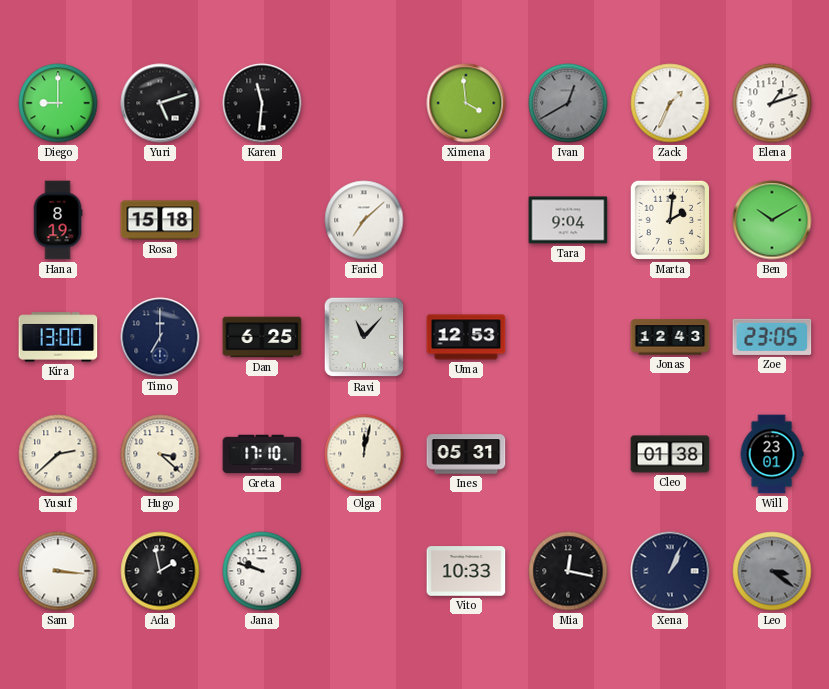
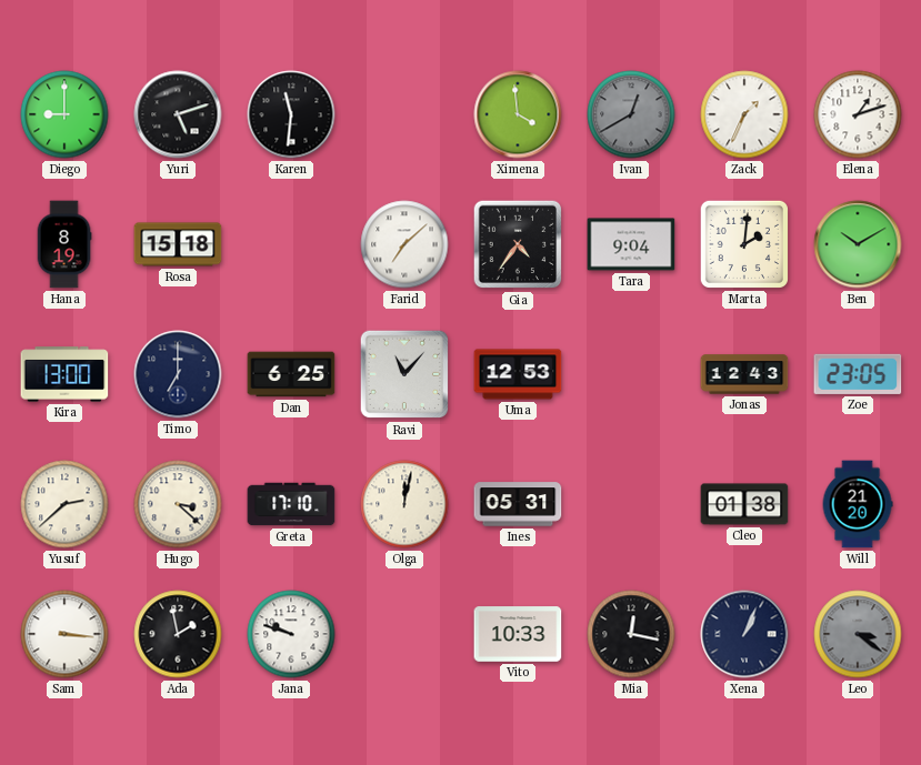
Gia: none -> 4:36 (518, 244)
Will: 23:01 -> 21:20 (858, 504)
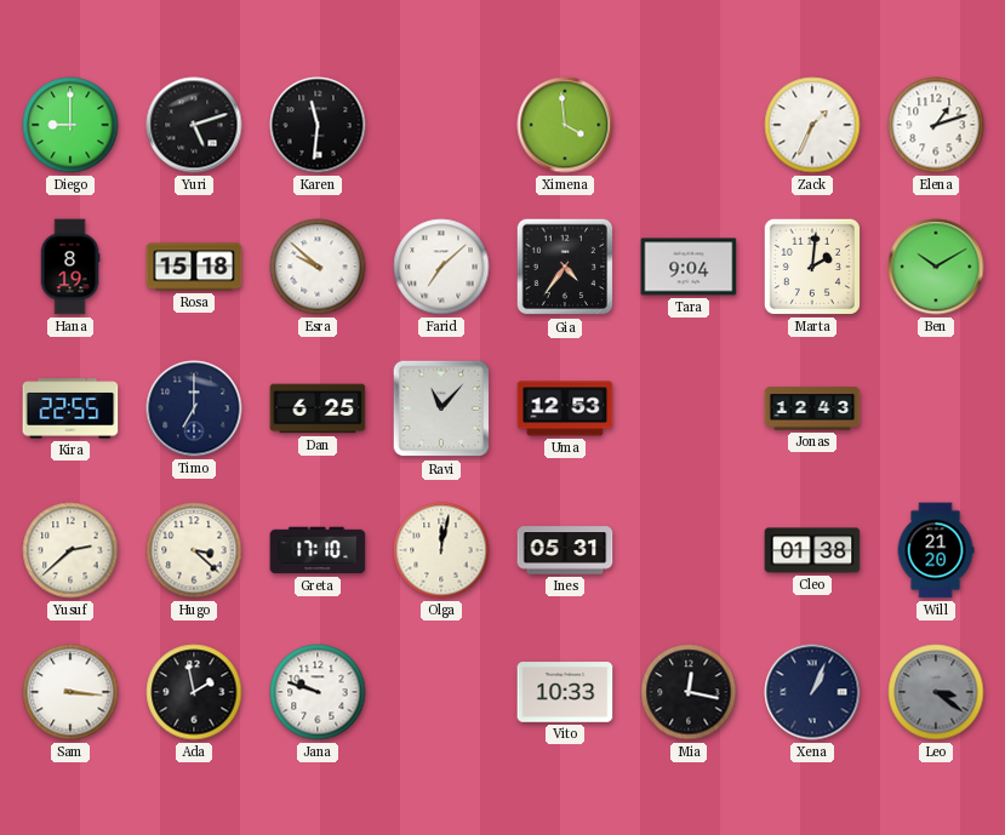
Ivan: 12:40 -> none (631, 114)
Esra: none -> 9:52 (318, 267)
Kira: 13:00 -> 22:55 (70, 408)
Zoe: 23:05 -> none (858, 374)
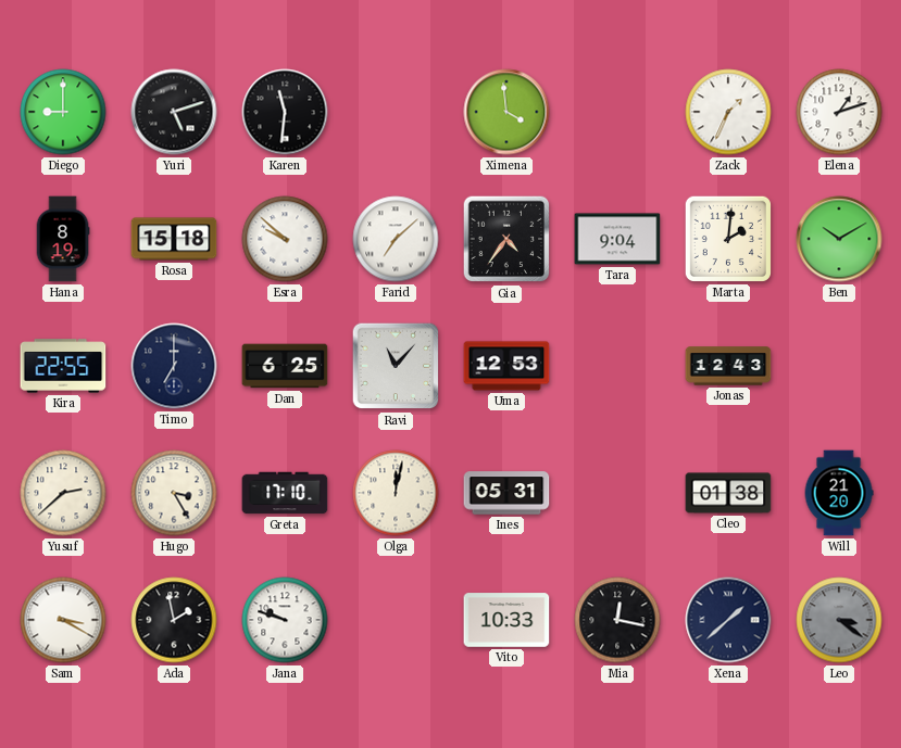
Hugo: 3:22 -> 3:25 (174, 493)
Sam: 3:16 -> 3:20 (63, 620)
Xena: 1:04 -> 1:38 (728, 620)
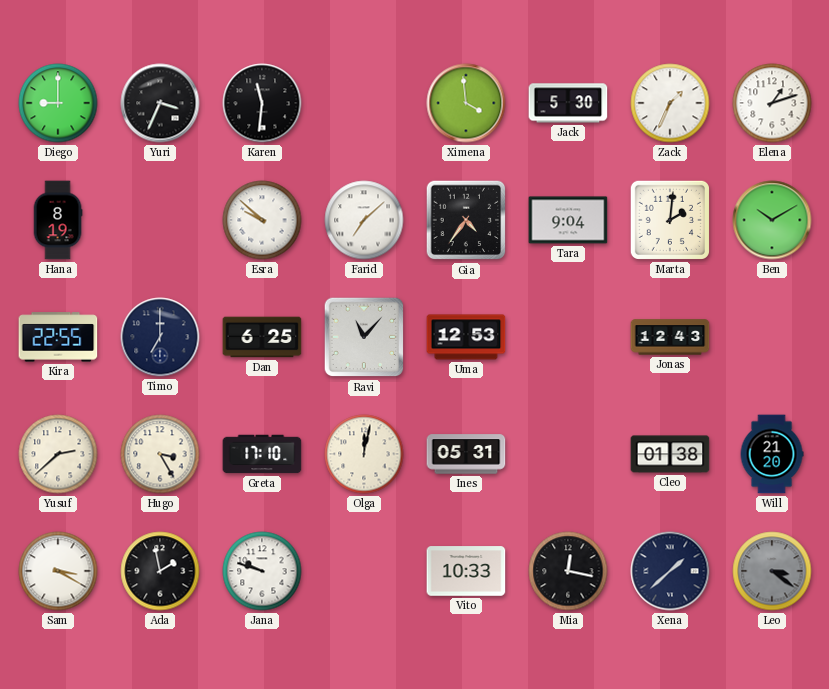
Yuri: 5:12 -> 3:34 (160, 103)
Jack: none -> 5:30 (568, 103)
Rosa: 15:18 -> none (174, 239)
